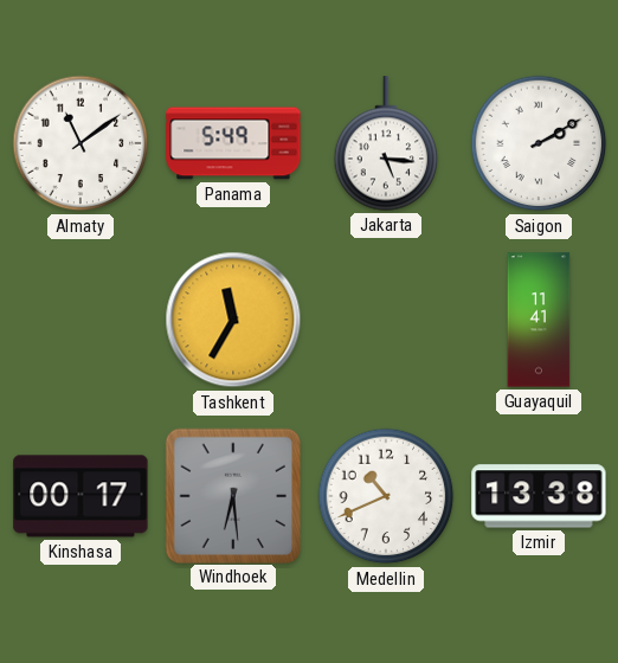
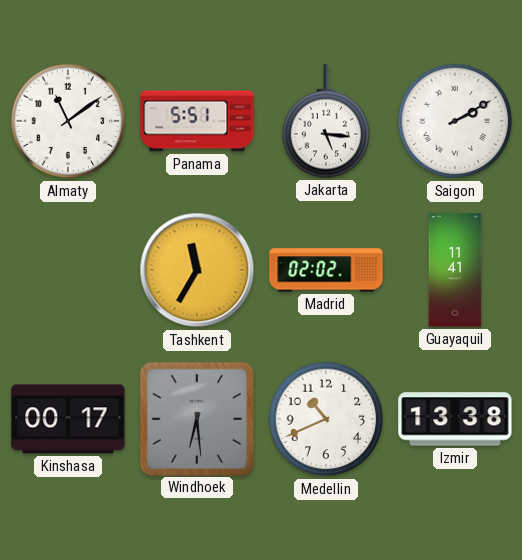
Panama: 5:49 -> 5:51 (197, 121)
Madrid: none -> 02:02 (326, 270)
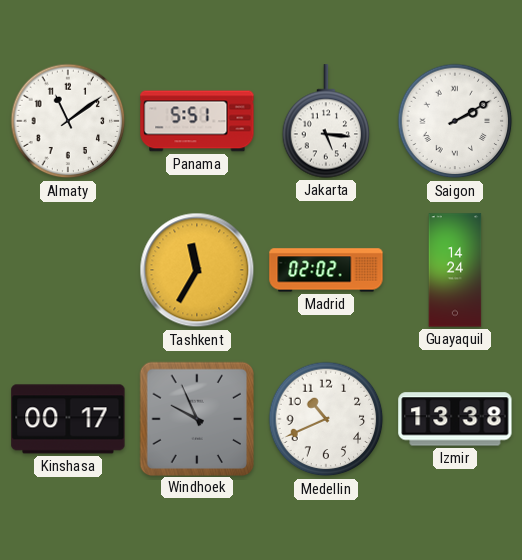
Guayaquil: 11:41 -> 14:24 (455, 270)
Windhoek: 6:29 -> 9:56 (196, 418)
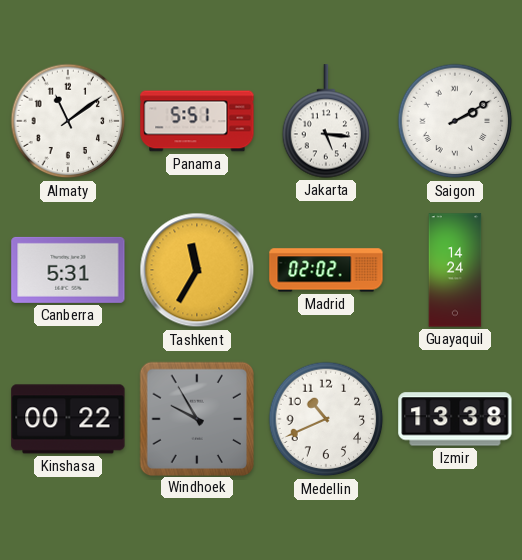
Canberra: none -> 5:31 (68, 270)
Kinshasa: 00:17 -> 00:22 (68, 419)
Windhoek: 9:56 -> 9:55 (196, 418)
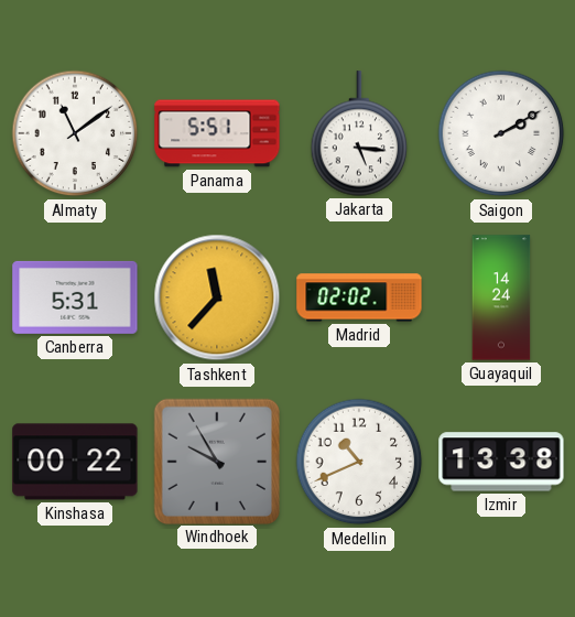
Tashkent: 11:35 -> 11:37 (217, 297)
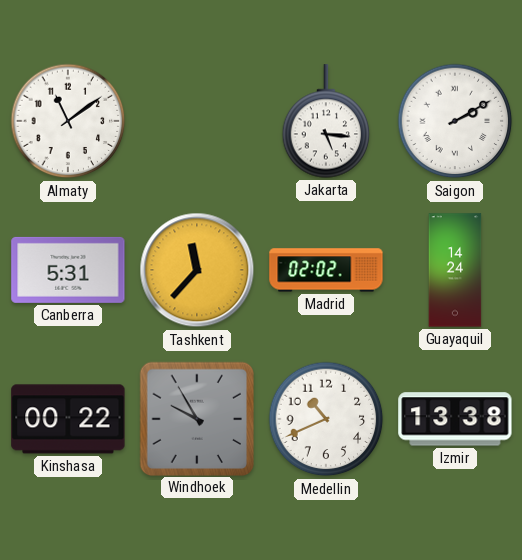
Panama: 5:51 -> none (217, 133)
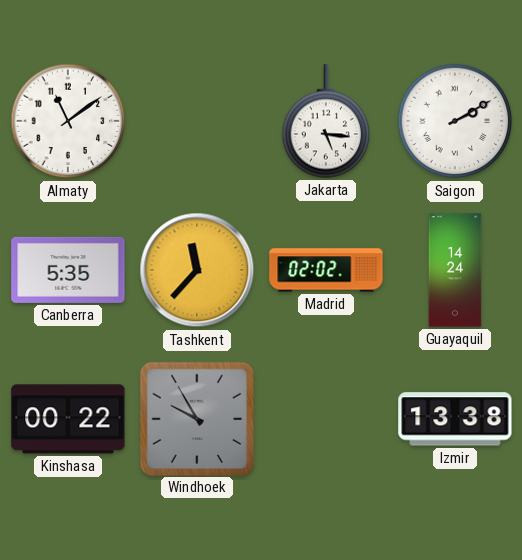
Canberra: 5:31 -> 5:35 (68, 270)
Medellin: 10:41 -> none (326, 419)
